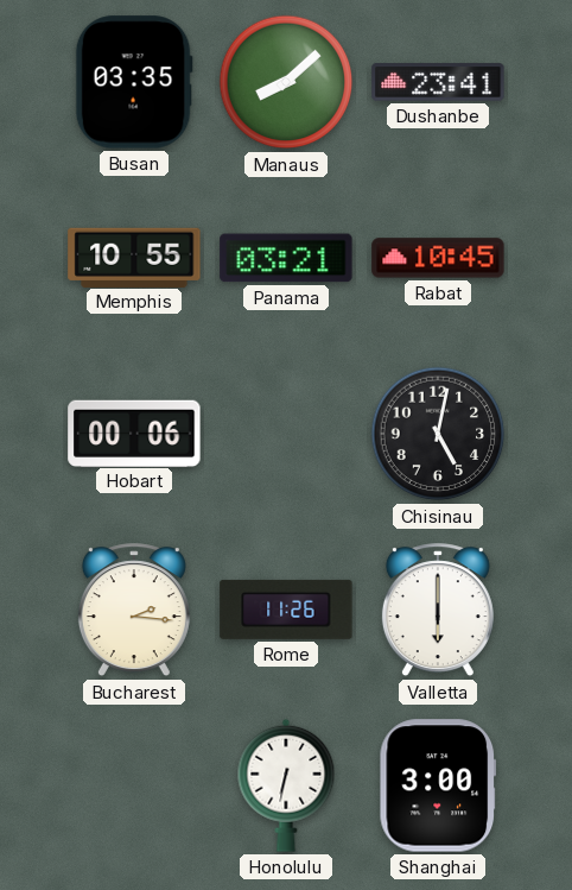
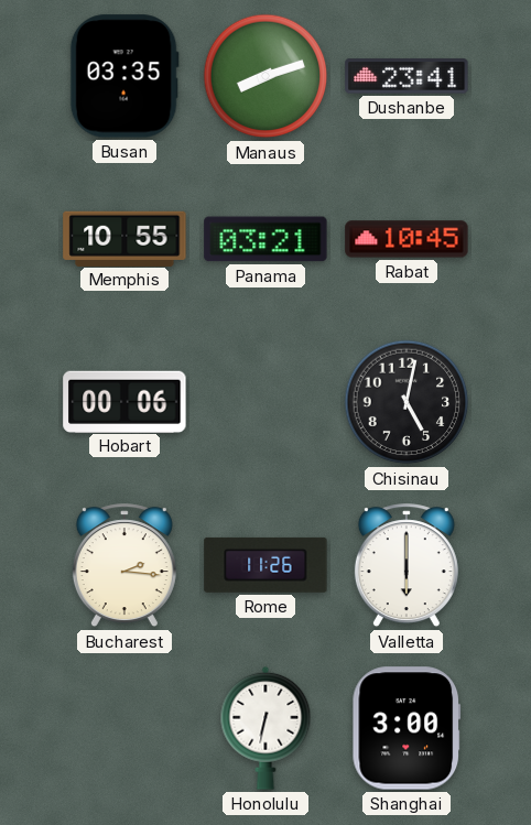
Manaus: 8:08 -> 8:12 (265, 76)
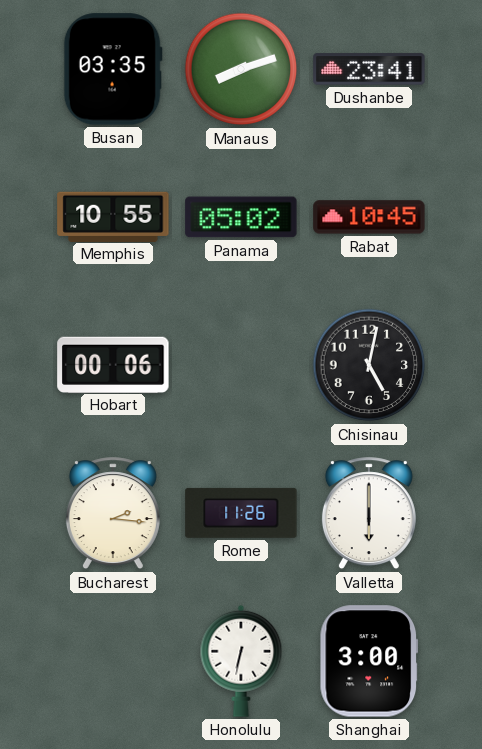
Panama: 03:21 -> 05:02 (241, 217)
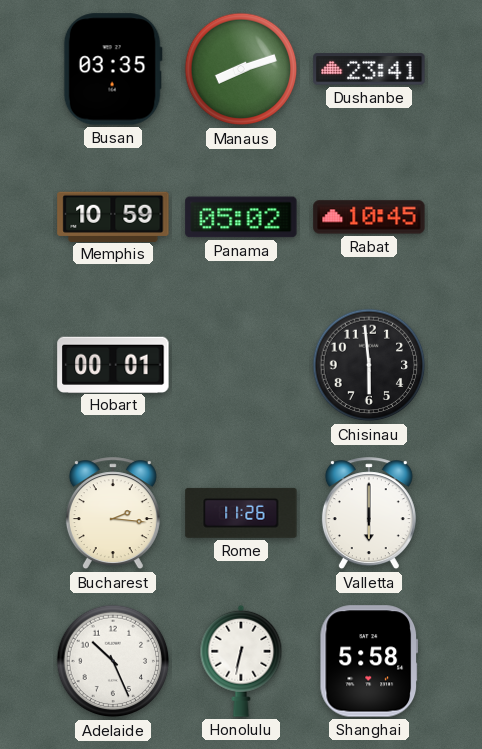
Memphis: 10:55 -> 10:59 (113, 216)
Hobart: 00:06 -> 00:01 (113, 364)
Chisinau: 5:02 -> 5:59 (369, 365)
Adelaide: none -> 10:26 (113, 661)
Shanghai: 3:00 -> 5:58 (369, 661)
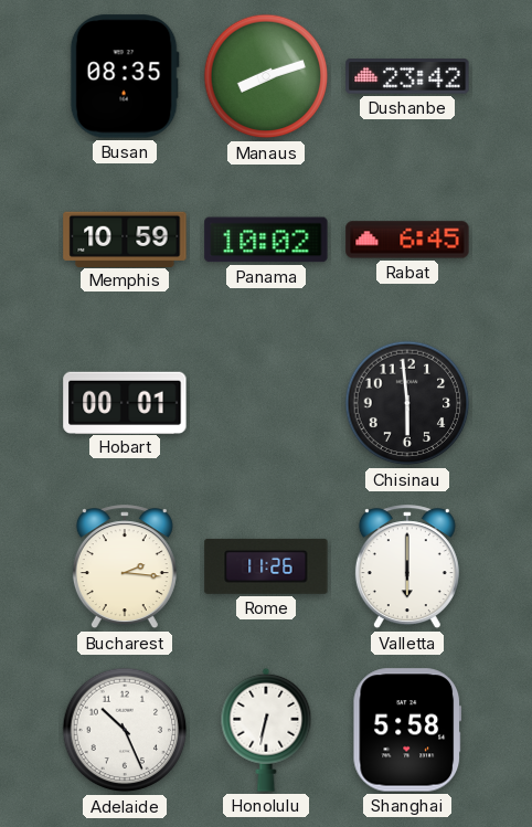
Busan: 03:35 -> 08:35 (125, 76)
Dushanbe: 23:41 -> 23:42 (407, 76)
Panama: 05:02 -> 10:02 (266, 240)
Rabat: 10:45 -> 6:45 (407, 240)
